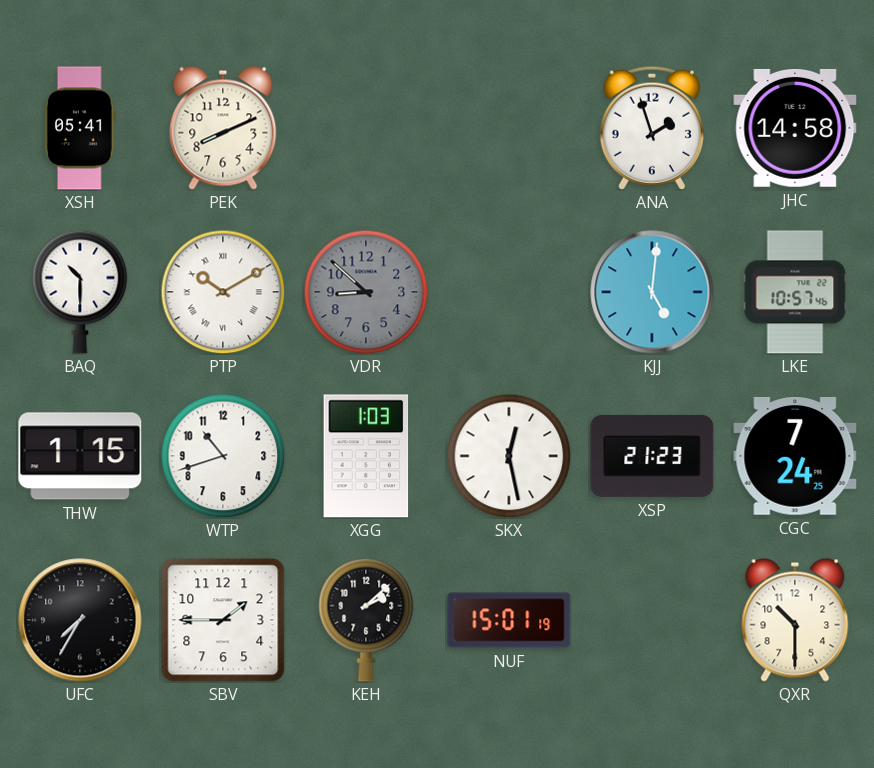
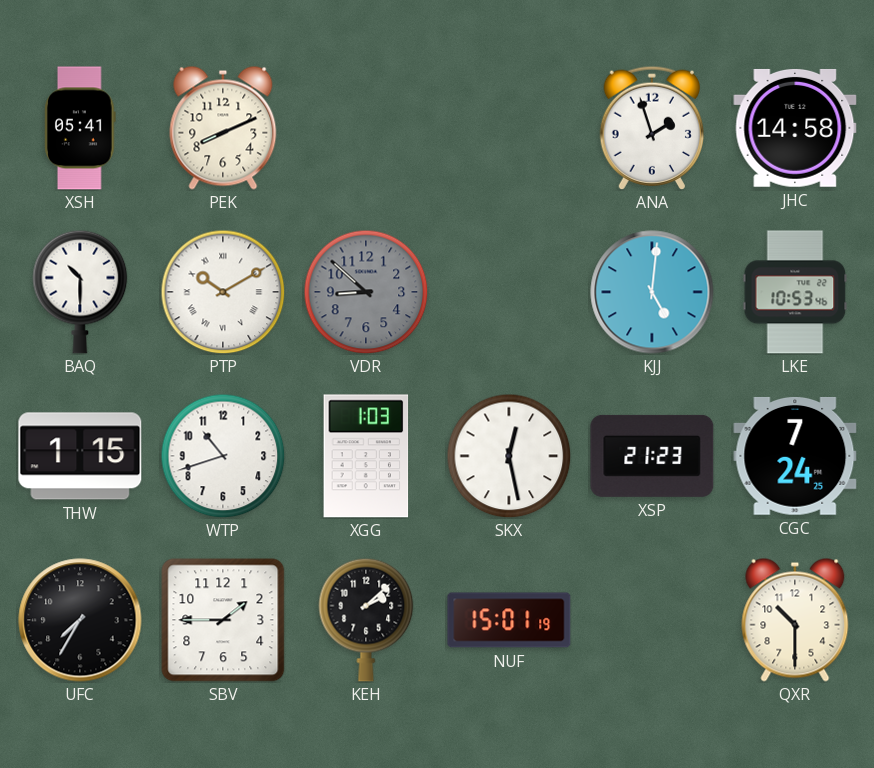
LKE: 10:57 -> 10:53 (795, 292)
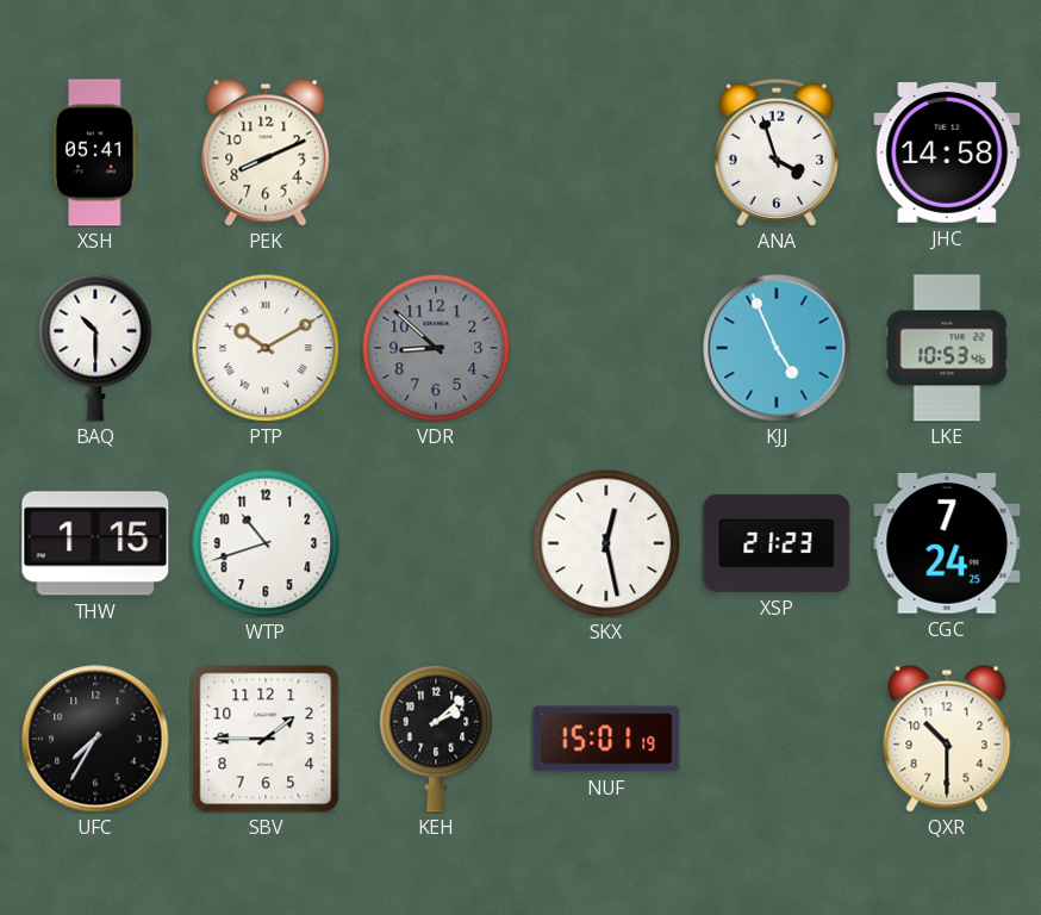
ANA: 1:57 -> 3:57 (775, 151)
KJJ: 5:01 -> 4:56 (777, 348)
XGG: 1:03 -> none (366, 456)
